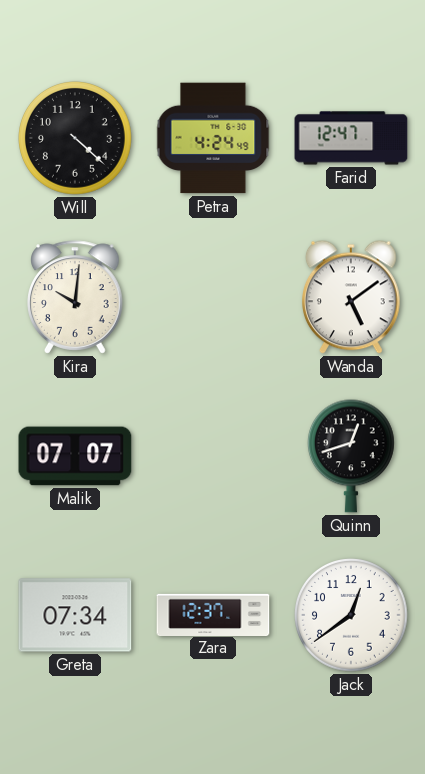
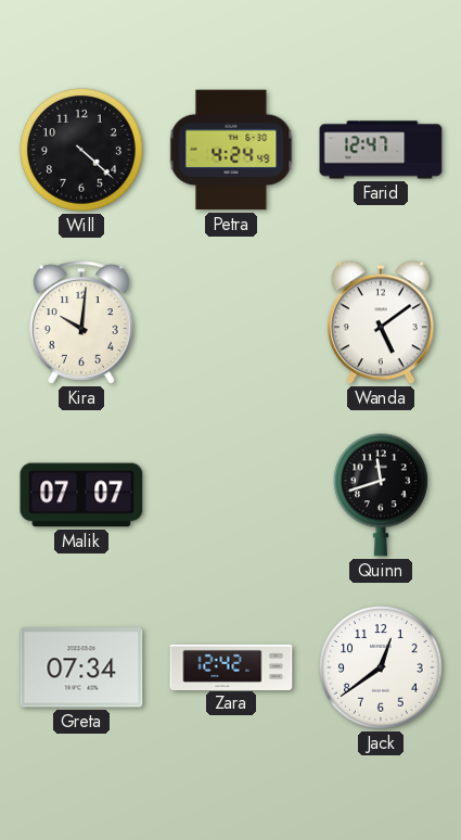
Quinn: 12:42 -> 11:42 (381, 495)
Zara: 12:37 -> 12:42 (231, 666)
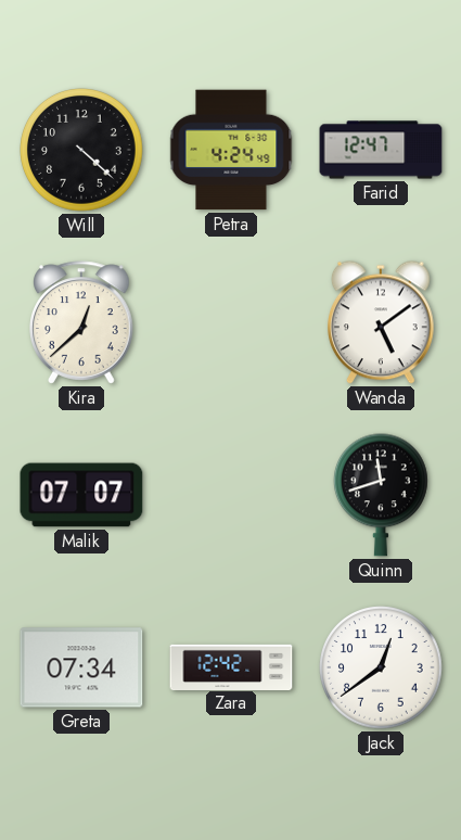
Kira: 10:01 -> 12:38 (82, 322)
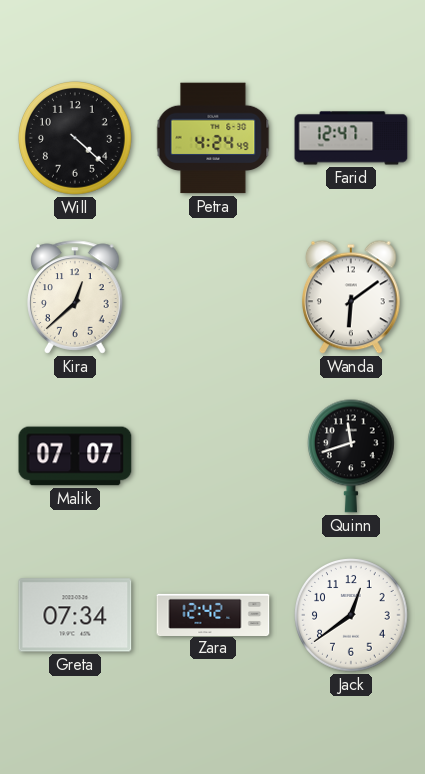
Wanda: 5:09 -> 6:09 (352, 297)
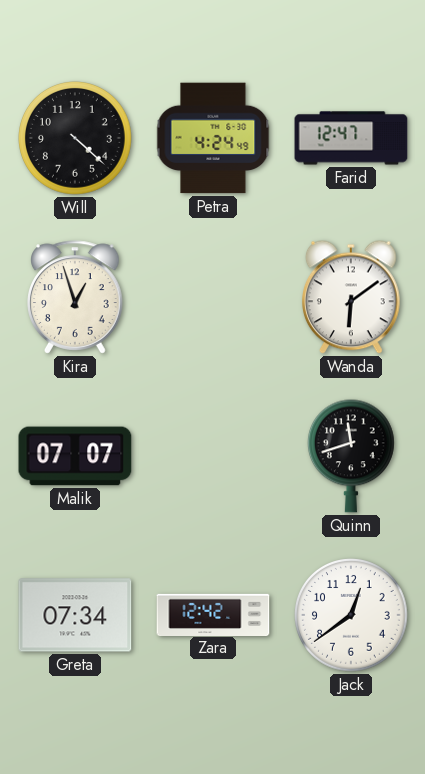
Kira: 12:38 -> 12:57 (76, 297)
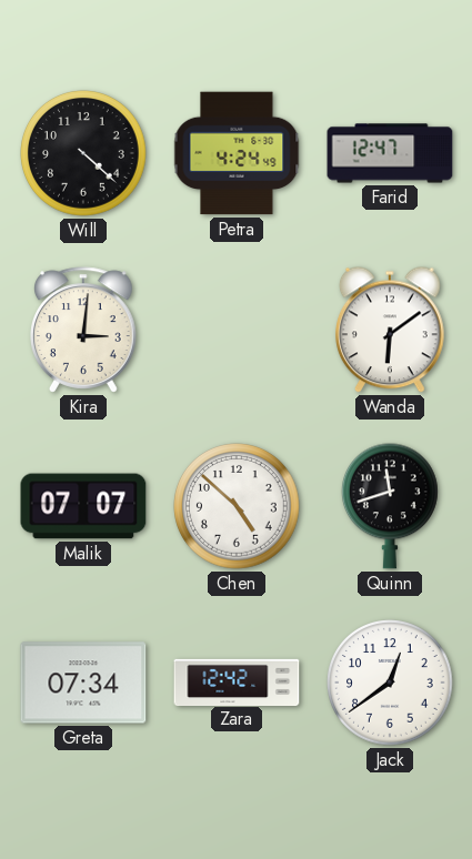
Kira: 12:57 -> 3:01 (84, 330)
Chen: none -> 4:52 (238, 507)
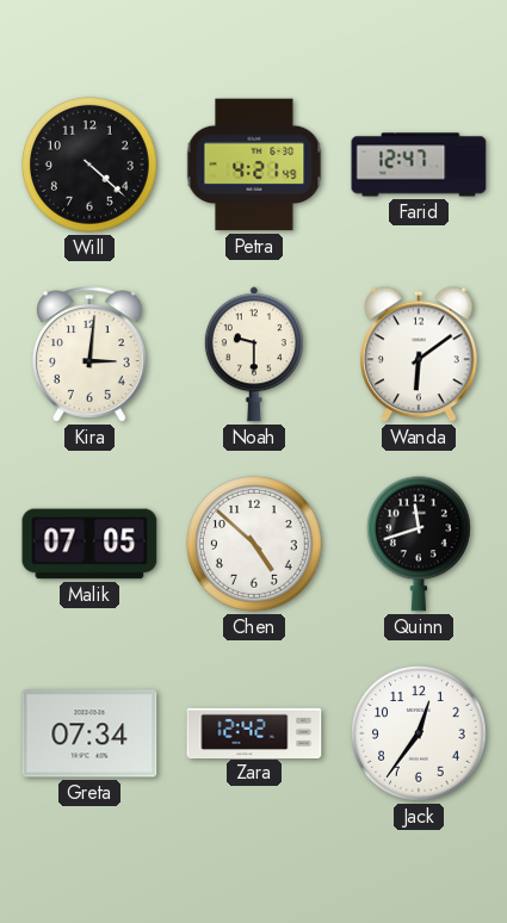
Petra: 4:24 -> 4:21 (254, 165)
Noah: none -> 9:30 (254, 354)
Malik: 07:07 -> 07:05 (89, 544)
Jack: 12:39 -> 12:36 (420, 735)
